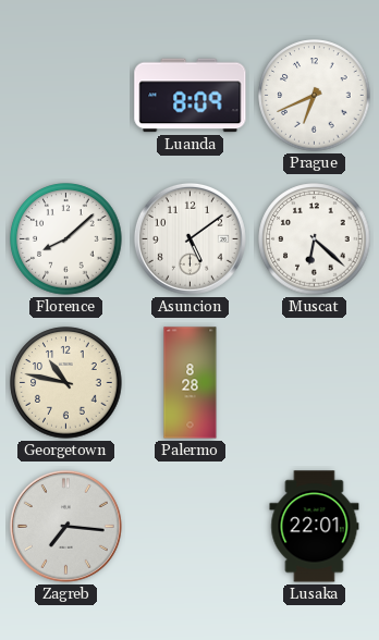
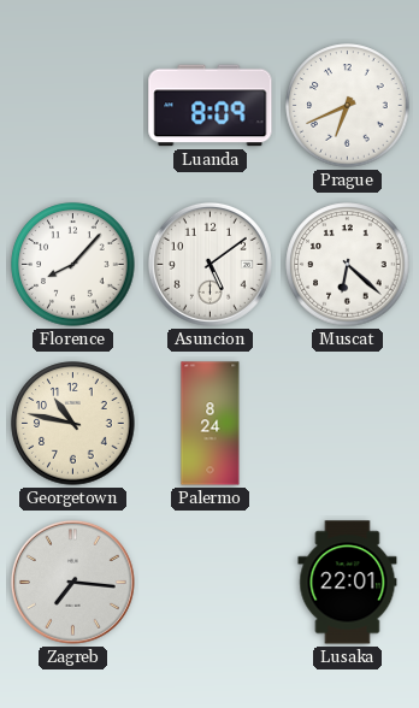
Florence: 8:08 -> 8:07 (73, 265)
Palermo: 8:28 -> 8:24 (211, 424)
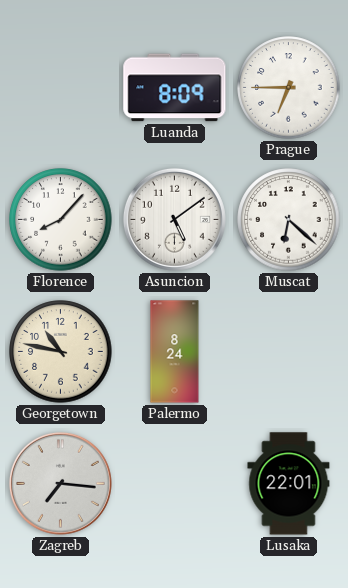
Prague: 6:41 -> 6:45 (289, 88)
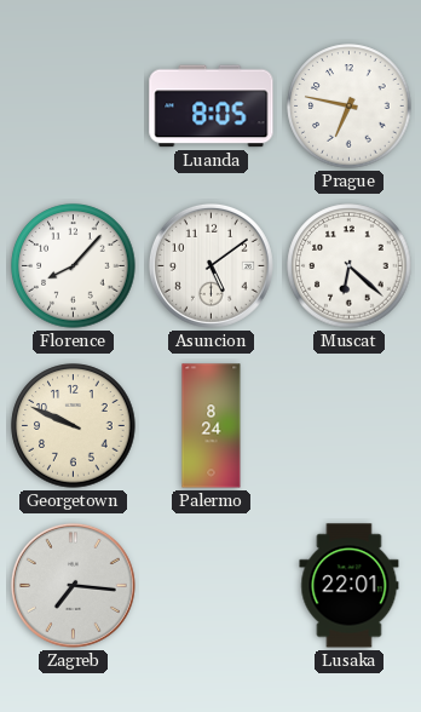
Luanda: 8:09 -> 8:05 (212, 107)
Prague: 6:45 -> 6:47 (350, 107)
Georgetown: 10:47 -> 9:49 (74, 426)
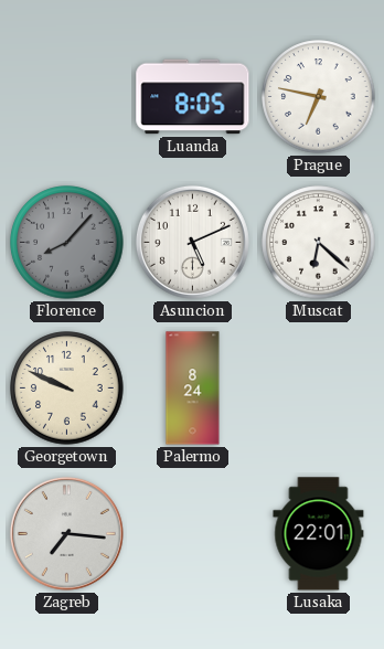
Florence dial: white -> grey (67, 243)
Asuncion: 5:09 -> 5:11 (192, 242)
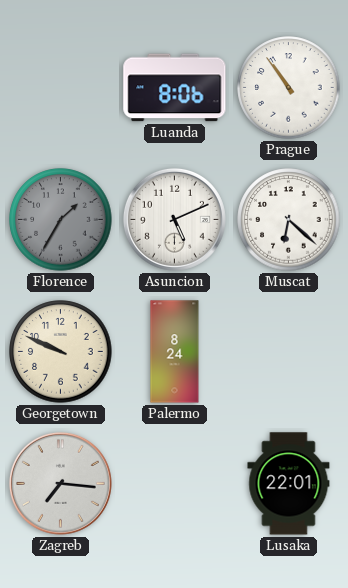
Luanda: 8:05 -> 8:06 (175, 88)
Prague: 6:47 -> 10:54 (289, 88)
Florence: 8:07 -> 1:35 (61, 220)
